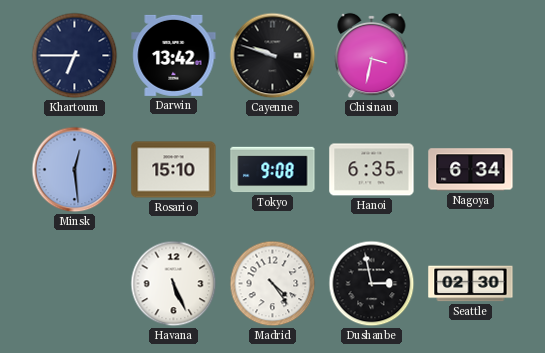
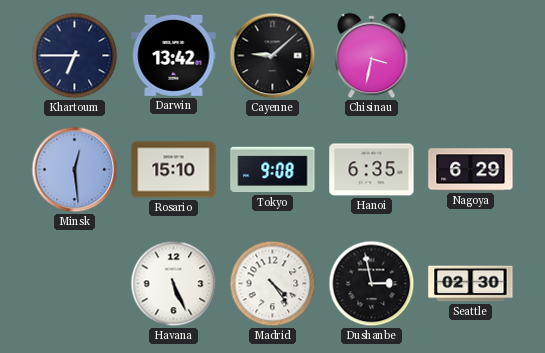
Cayenne: 9:48 -> 9:08 (273, 56)
Nagoya: 6:34 -> 6:29 (471, 170)
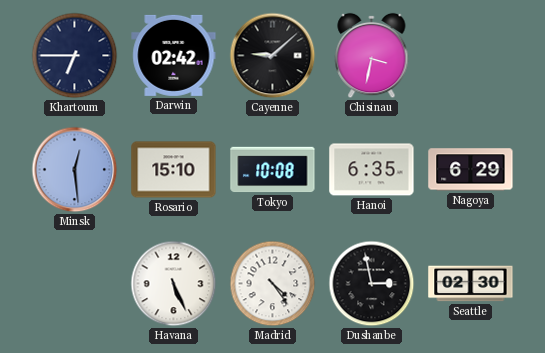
Darwin: 13:42 -> 02:42 (174, 55)
Tokyo: 9:08 -> 10:08 (273, 170)
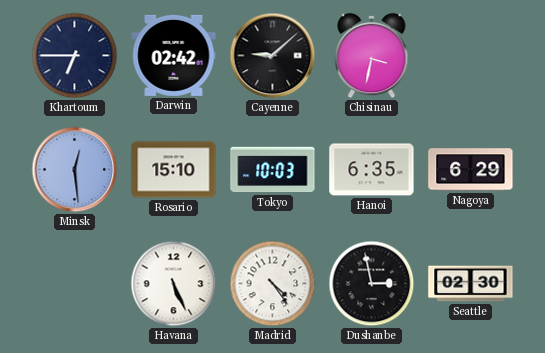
Tokyo: 10:08 -> 10:03 (273, 170)
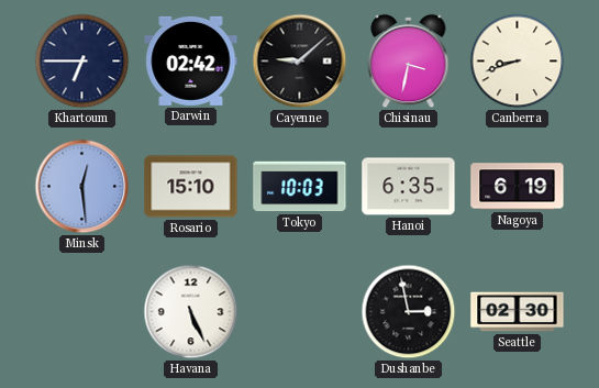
Canberra: none -> 8:42 (518, 62)
Nagoya: 6:29 -> 6:19 (518, 187)
Madrid: 4:24 -> none (273, 284)
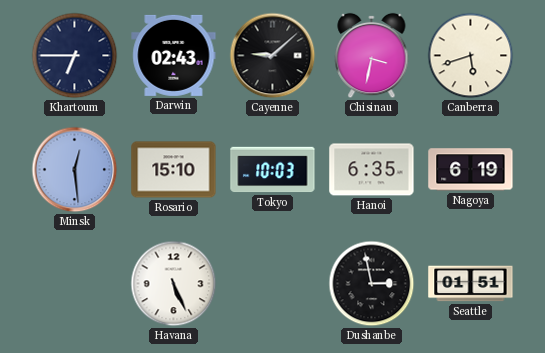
Darwin: 02:42 -> 02:43 (174, 55)
Canberra: 8:42 -> 5:42 (471, 56)
Seattle: 02:30 -> 01:51 (471, 284)
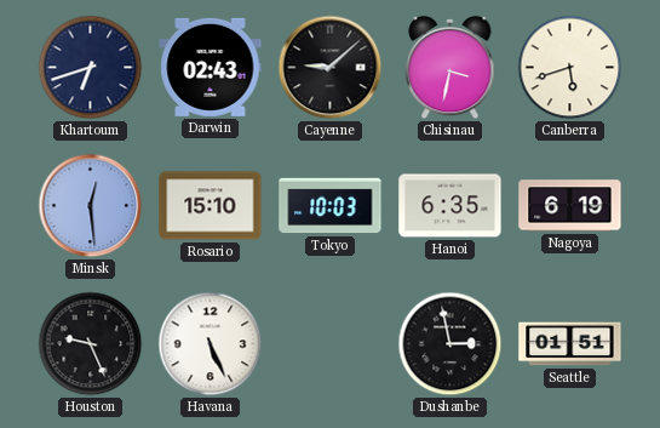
Khartoum: 6:45 -> 6:42 (91, 68)
Houston: none -> 9:26 (91, 344)
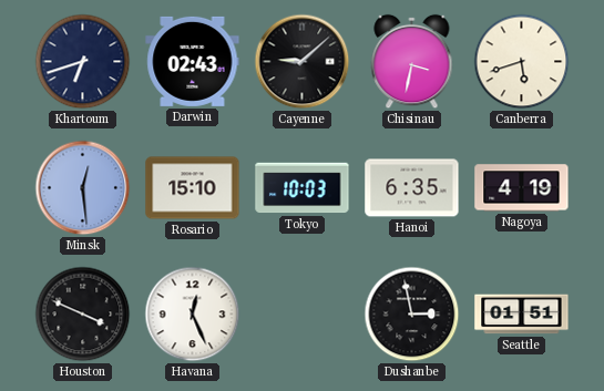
Nagoya: 6:19 -> 4:19 (522, 188)
Houston: 9:26 -> 3:49 (83, 315)
Havana: 5:26 -> 12:26 (193, 315)
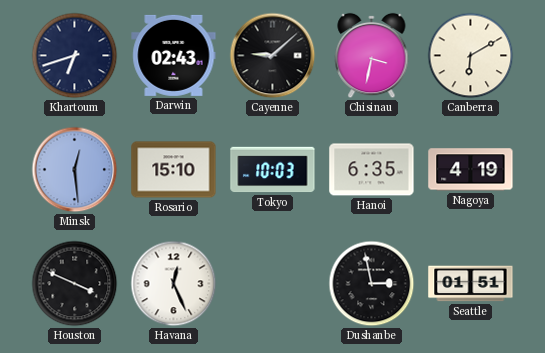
Canberra: 5:42 -> 6:10 (471, 56)
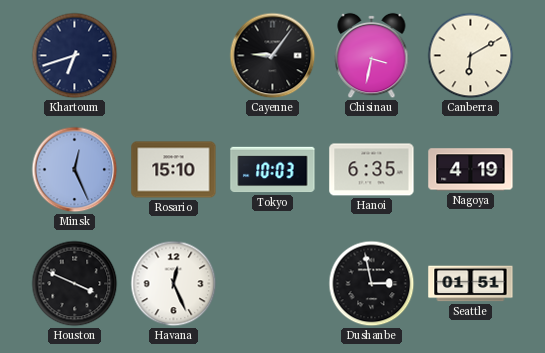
Darwin: 02:43 -> none (174, 55)
Cayenne: 9:08 -> 9:06 (273, 56)
Minsk: 12:29 -> 12:26 (75, 170)
